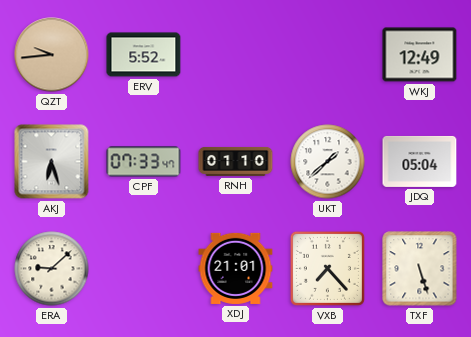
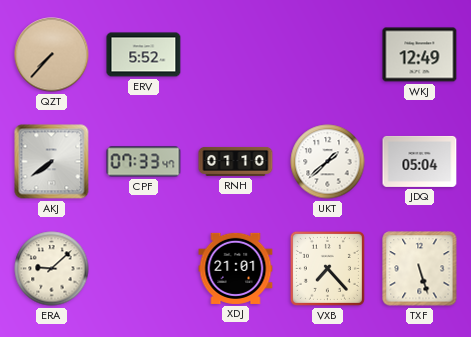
QZT: 9:44 -> 7:37 (52, 55)
AKJ: 6:27 -> 7:39 (52, 162)
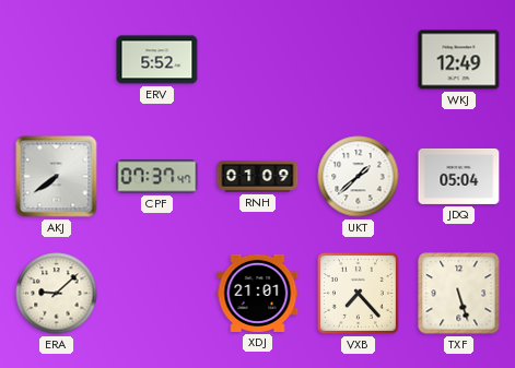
QZT: 7:37 -> none (52, 55)
CPF: 07:33 -> 07:37 (157, 177)
RNH: 01:10 -> 01:09 (258, 176)
